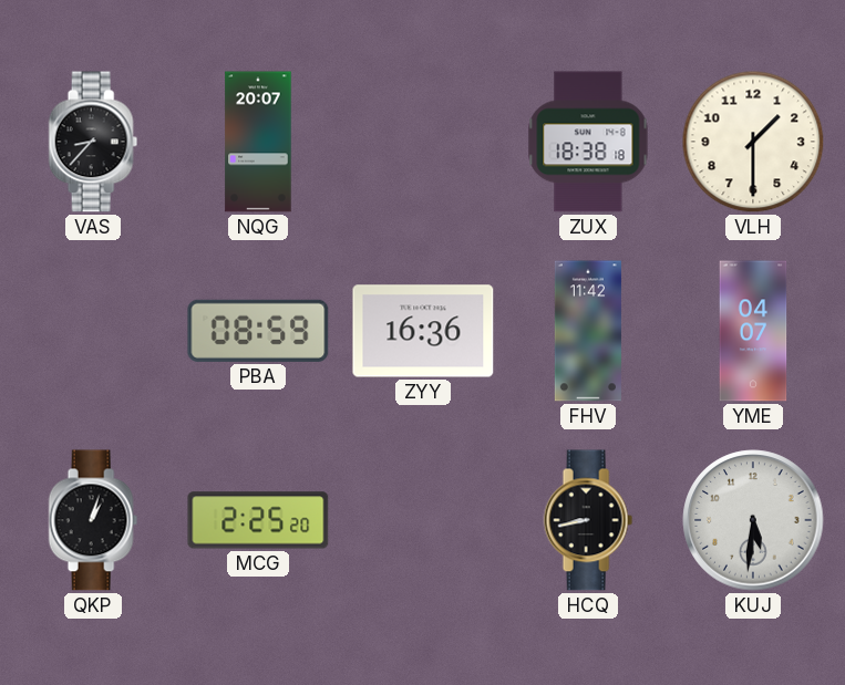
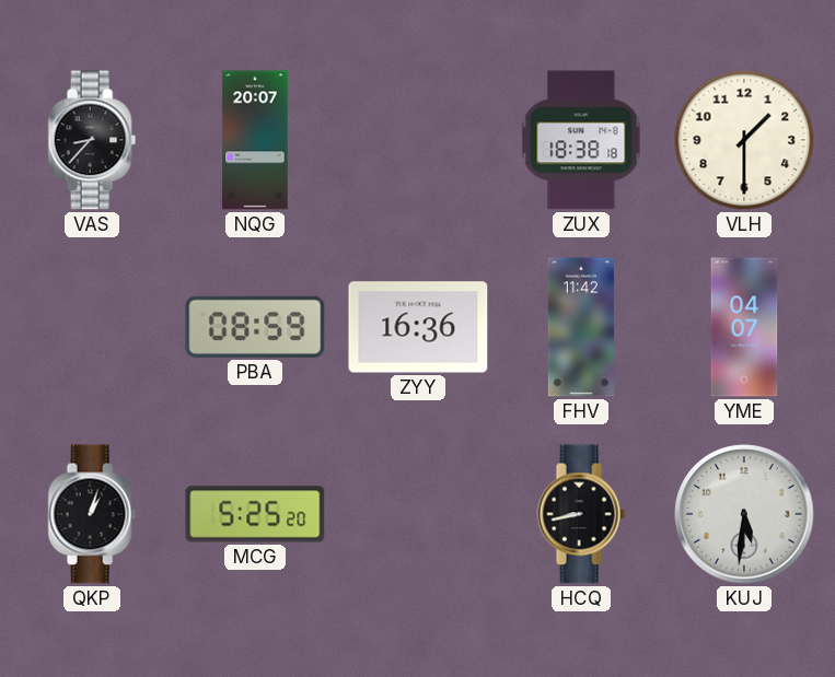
MCG: 2:25 -> 5:25 (255, 514)
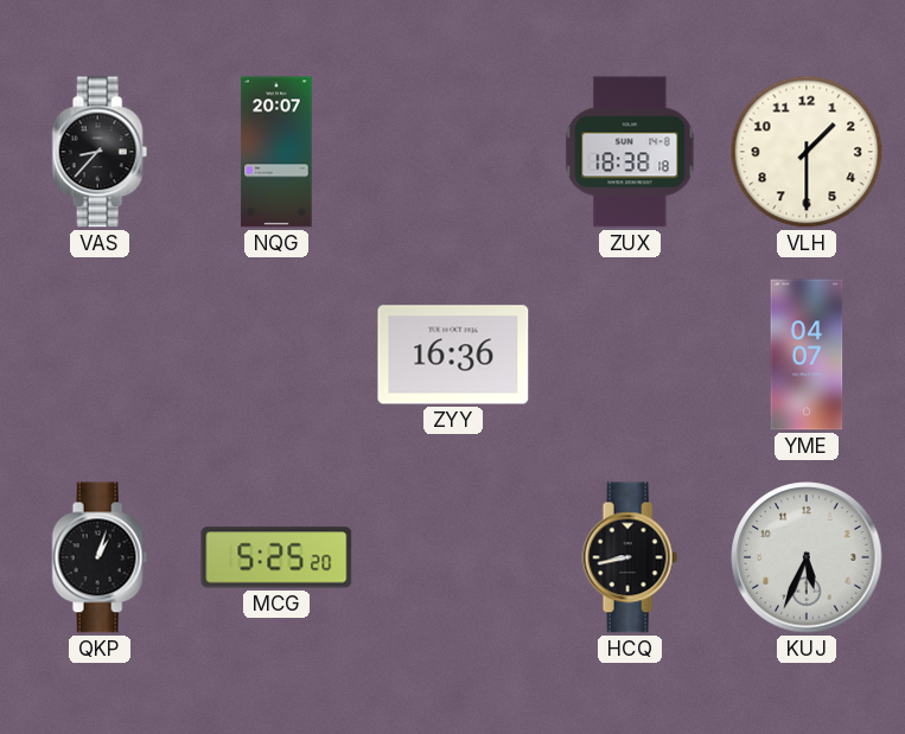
PBA: 08:59 -> none (255, 327)
FHV: 11:42 -> none (581, 327)
KUJ: 5:31 -> 5:34 (807, 557)
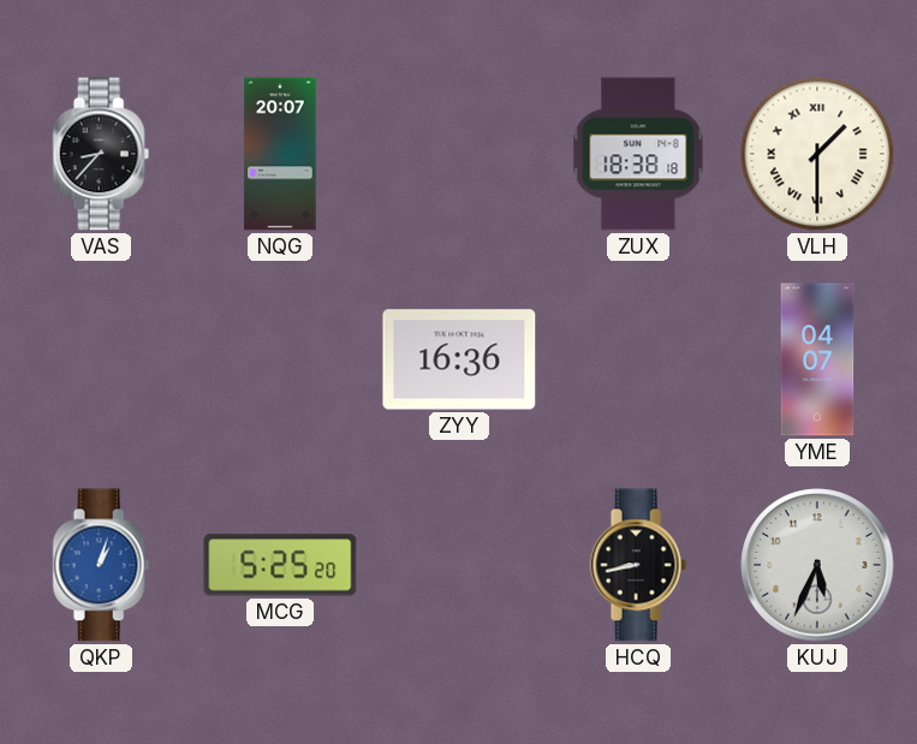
VLH numerals: Arabic -> Roman (817, 154)
QKP dial: black -> blue (101, 565)
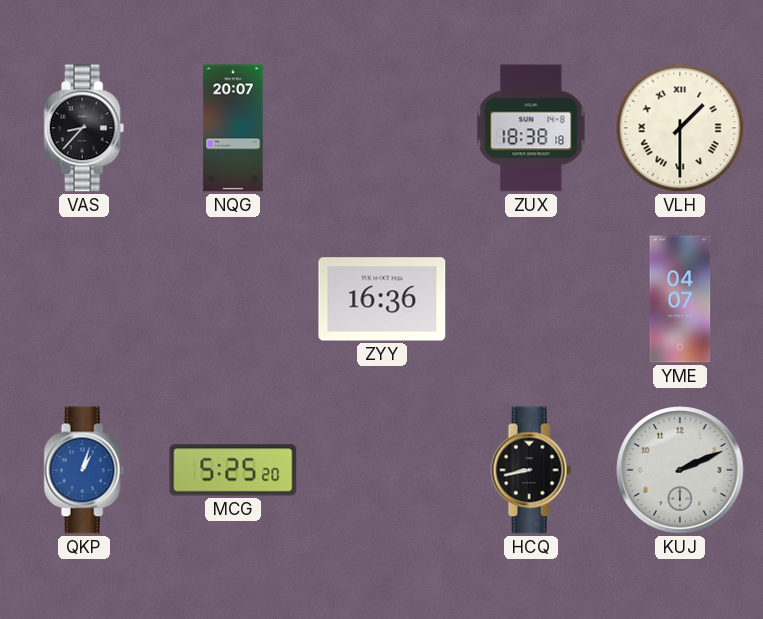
KUJ: 5:34 -> 2:11 (680, 470)
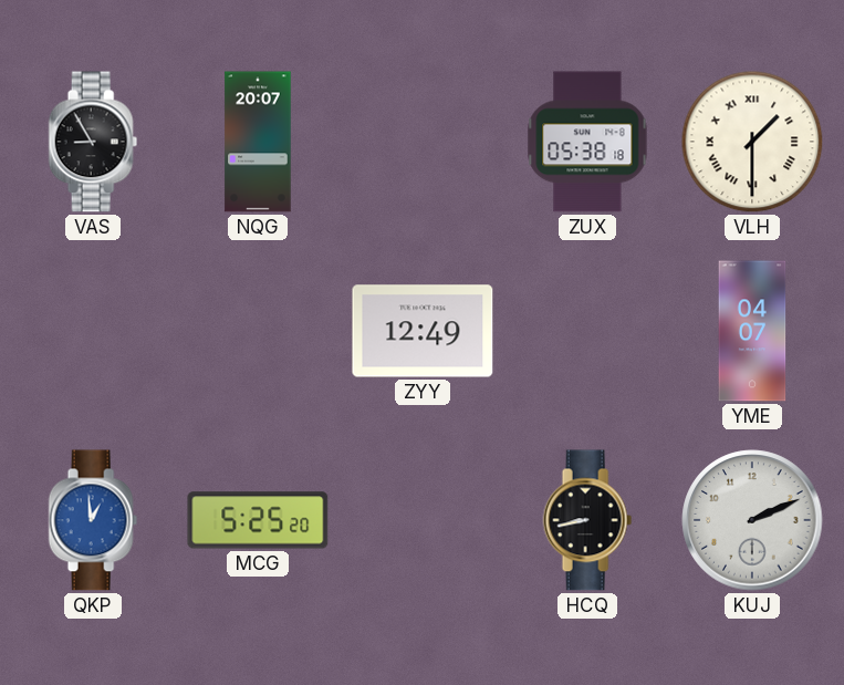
VAS: 8:37 -> 8:55 (93, 142)
ZUX: 18:38 -> 05:38 (587, 142)
ZYY: 16:36 -> 12:49 (423, 331)
QKP: 1:03 -> 12:59 (93, 520)
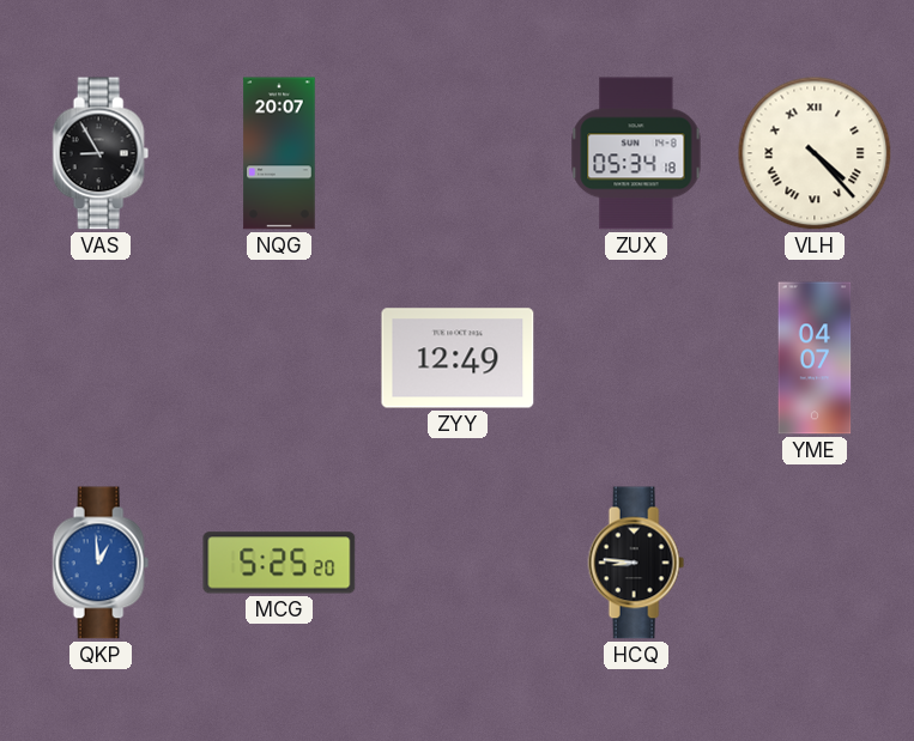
ZUX: 05:38 -> 05:34 (636, 153)
VLH: 1:30 -> 4:23 (815, 153)
HCQ: 8:43 -> 8:46 (636, 563)
KUJ: 2:11 -> none (752, 520)
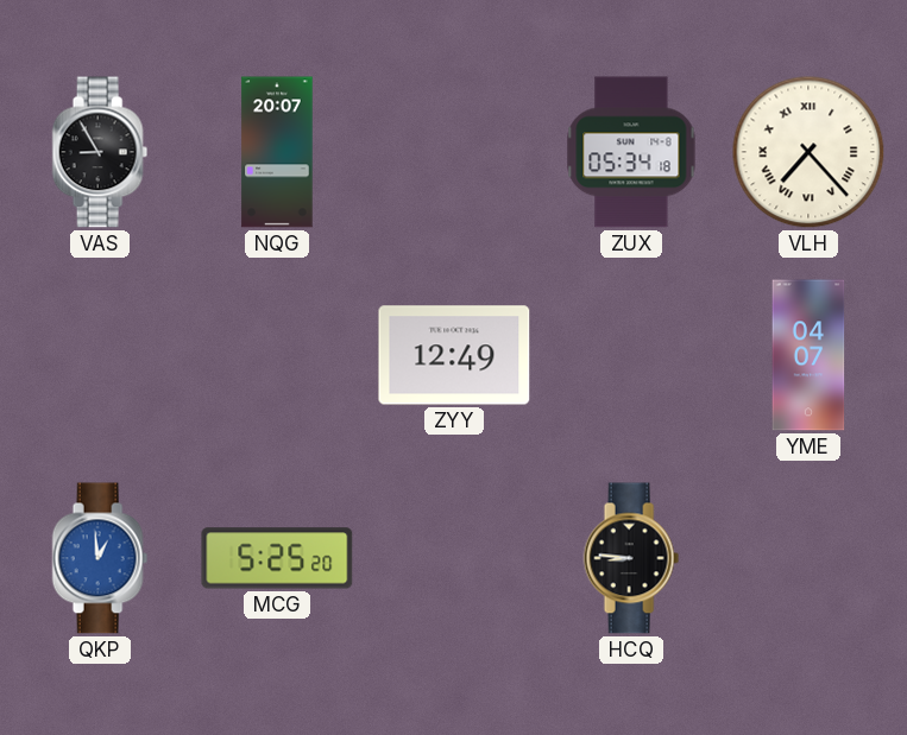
VLH: 4:23 -> 7:23 (808, 152)
